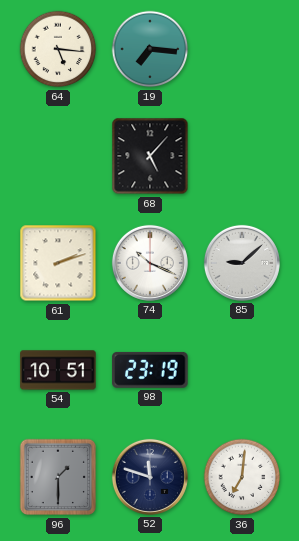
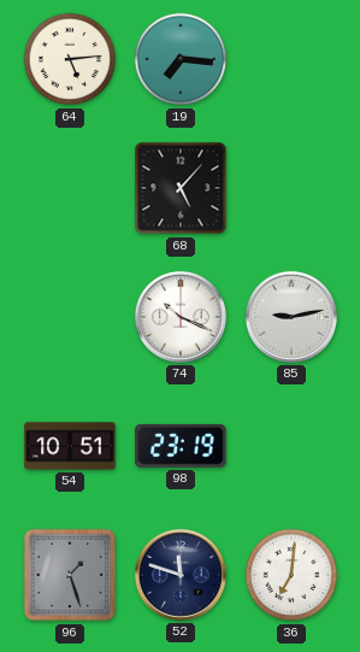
64: 5:16 -> 5:14 (70, 59)
61: 2:12 -> none (58, 263)
85: 9:08 -> 9:13 (291, 317)
96: 1:30 -> 1:27 (70, 575)
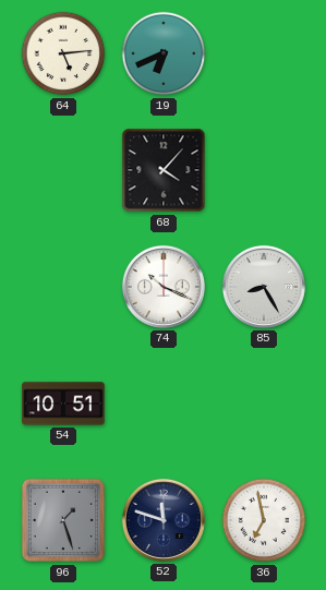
19: 7:16 -> 6:41 (164, 53)
68: 5:07 -> 4:07 (164, 170)
85: 9:13 -> 8:25 (264, 287)
98: 23:19 -> none (181, 446)
36: 7:01 -> 6:58 (264, 520)
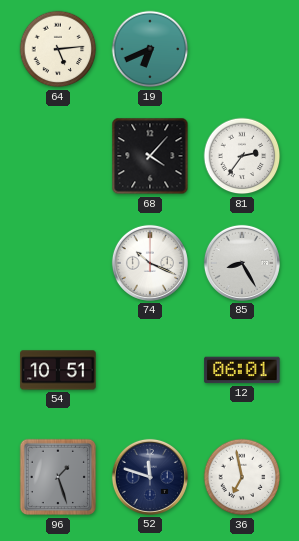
81: none -> 2:36 (242, 156)
12: none -> 06:01 (242, 370)
